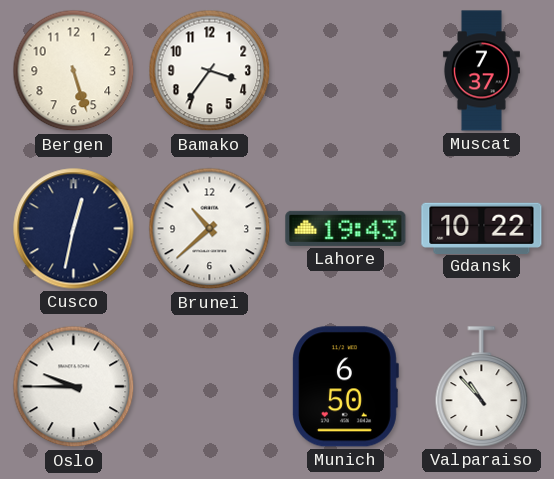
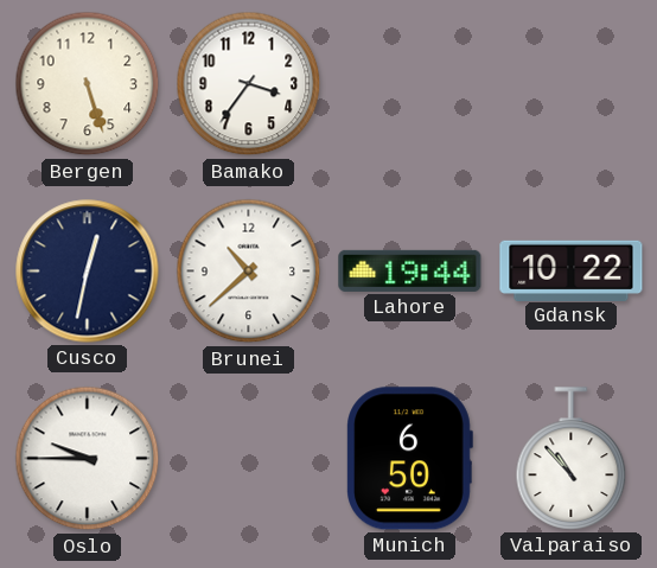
Muscat: 7:37 -> none (481, 71)
Lahore: 19:43 -> 19:44 (410, 270)
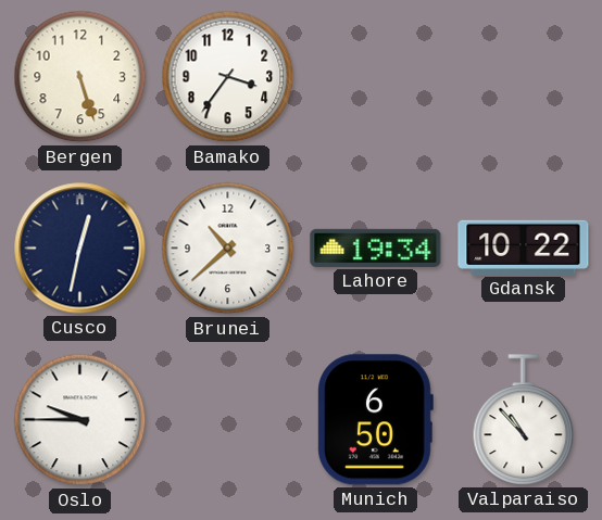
Lahore: 19:44 -> 19:34 (376, 248)
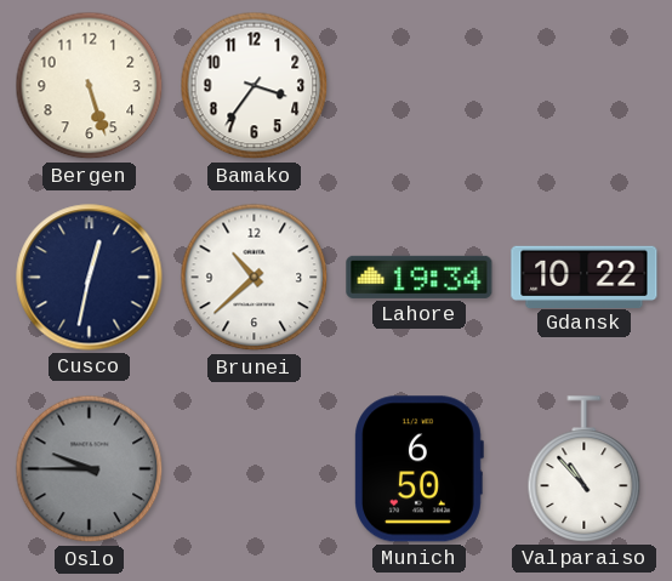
Oslo dial: white -> grey (90, 469)
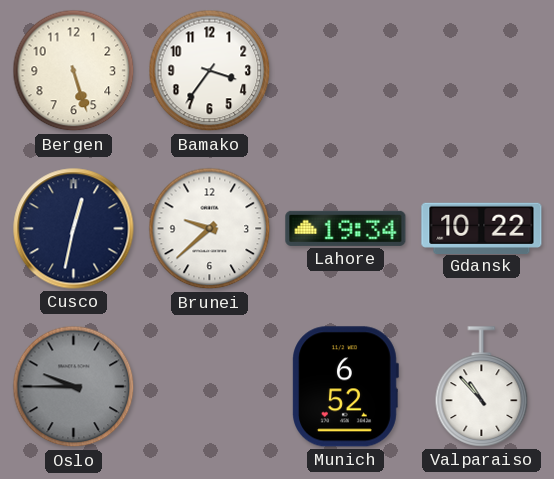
Brunei: 10:38 -> 9:38 (210, 229)
Munich: 6:50 -> 6:52 (345, 387)
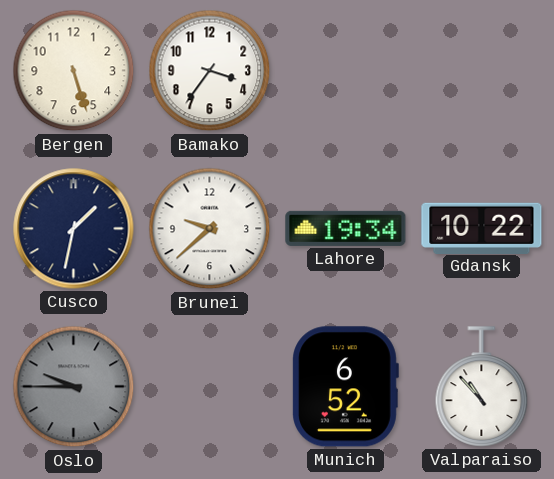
Cusco: 12:32 -> 1:32 (74, 229)
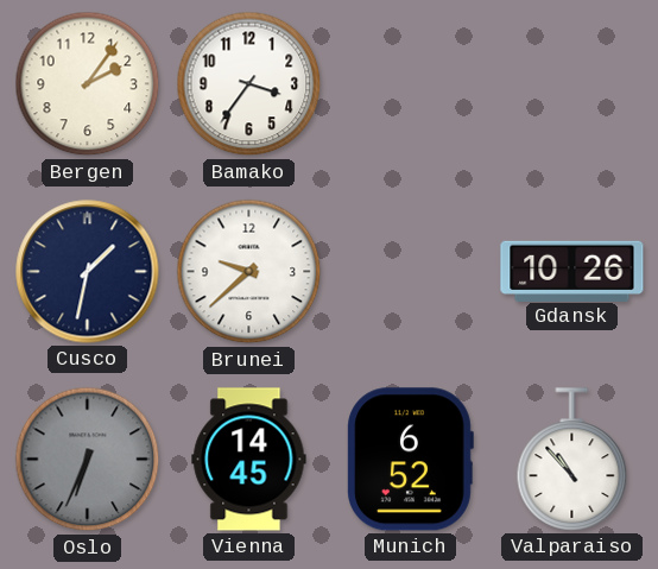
Bergen: 5:27 -> 2:06 (88, 84)
Lahore: 19:34 -> none (346, 228)
Gdansk: 10:22 -> 10:26 (572, 271)
Oslo: 9:45 -> 6:34 (88, 460)
Vienna: none -> 14:45 (249, 460)
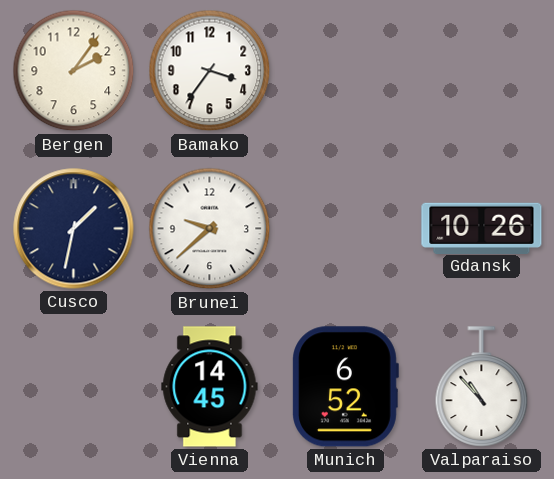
Oslo: 6:34 -> none (88, 460)
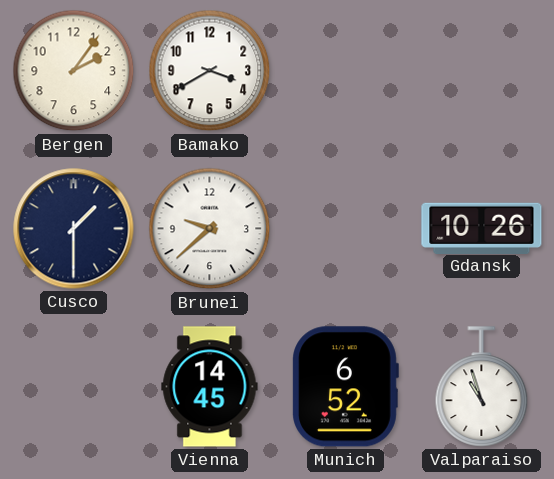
Bamako: 3:36 -> 3:40 (210, 71)
Cusco: 1:32 -> 1:30 (74, 229)
Valparaiso: 10:53 -> 10:57 (482, 387)
